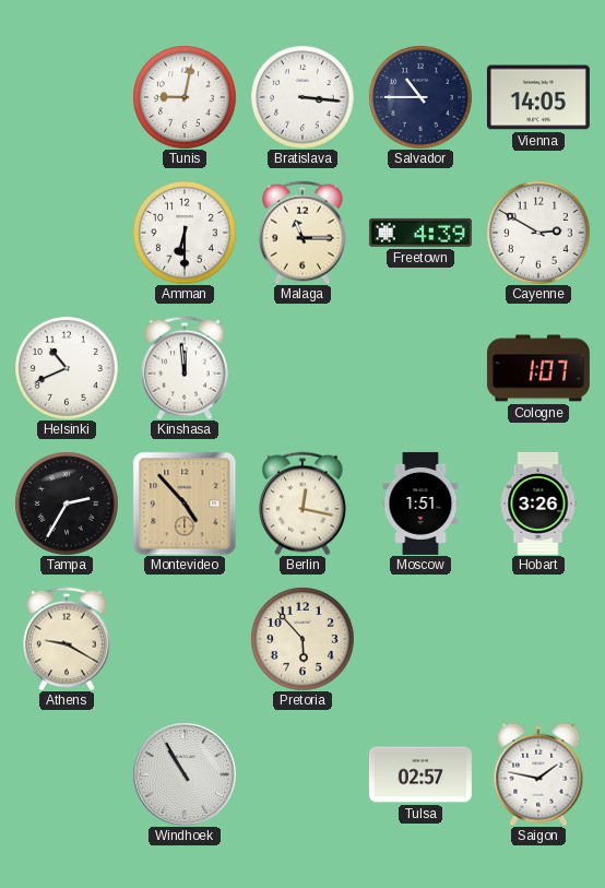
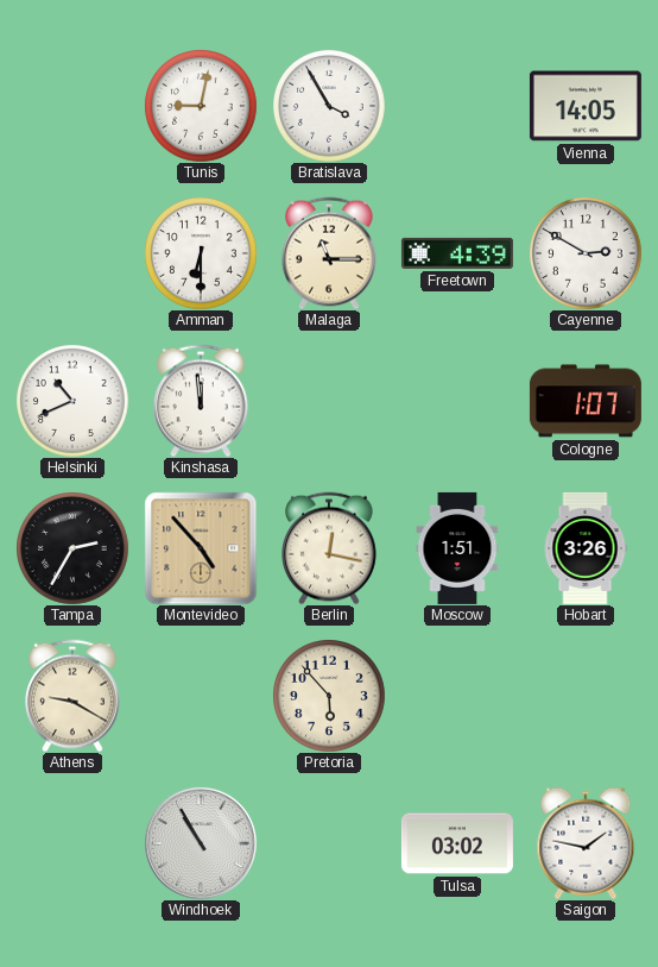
Bratislava: 3:16 -> 3:55 (329, 106)
Salvador: 10:45 -> none (420, 97)
Tulsa: 02:57 -> 03:02 (457, 843)
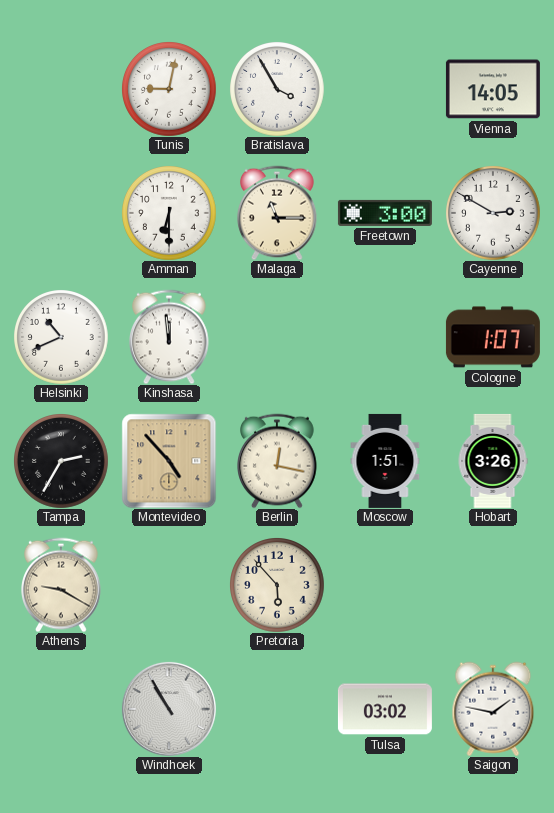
Freetown: 4:39 -> 3:00 (385, 213)
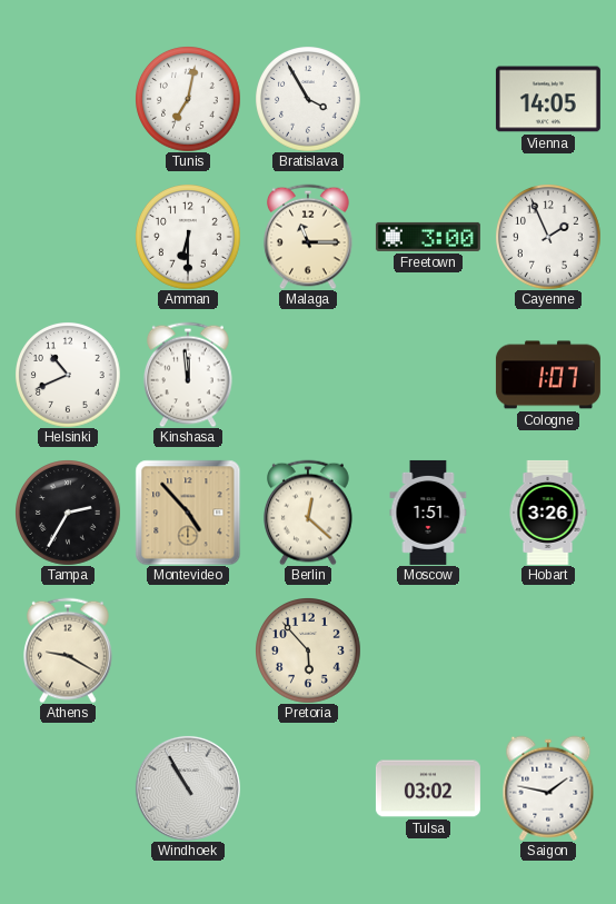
Tunis: 9:02 -> 7:02 (188, 99)
Cayenne: 2:50 -> 1:56 (548, 237)
Berlin: 12:17 -> 12:22 (309, 513)
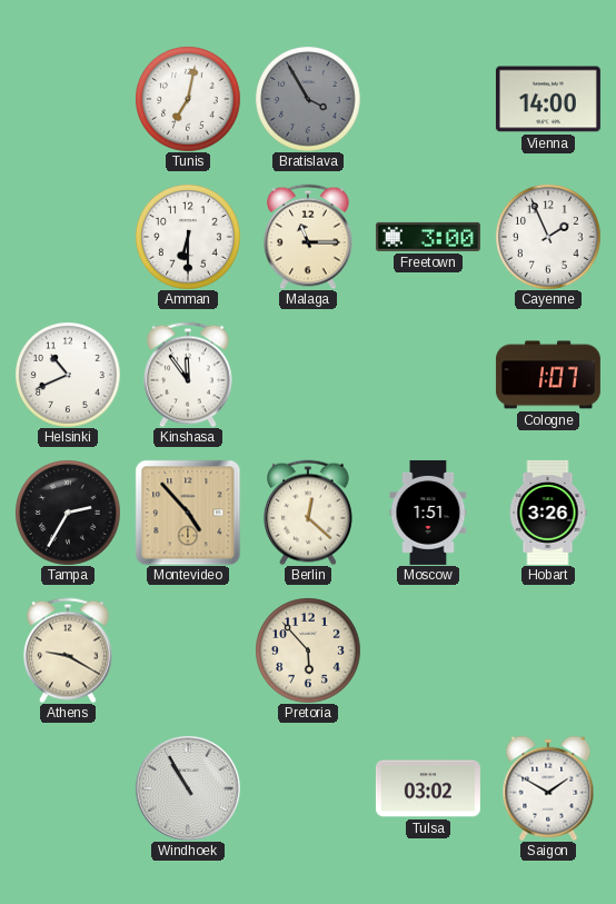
Bratislava dial: white -> grey (308, 99)
Vienna: 14:05 -> 14:00 (548, 99)
Kinshasa: 11:59 -> 11:54 (189, 375)
Saigon: 1:47 -> 1:50 (548, 788)
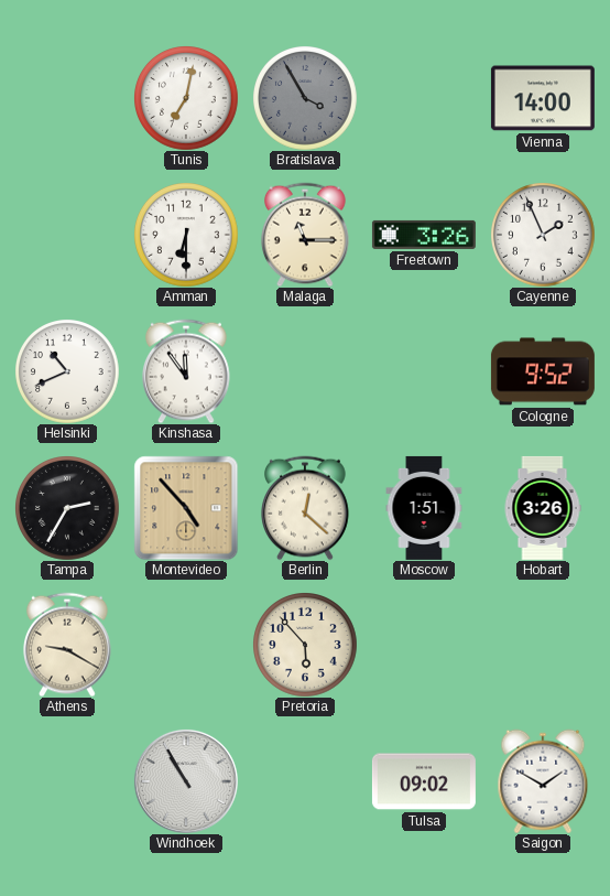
Freetown: 3:00 -> 3:26 (424, 235)
Cologne: 1:07 -> 9:52 (543, 371)
Tulsa: 03:02 -> 09:02 (424, 781)
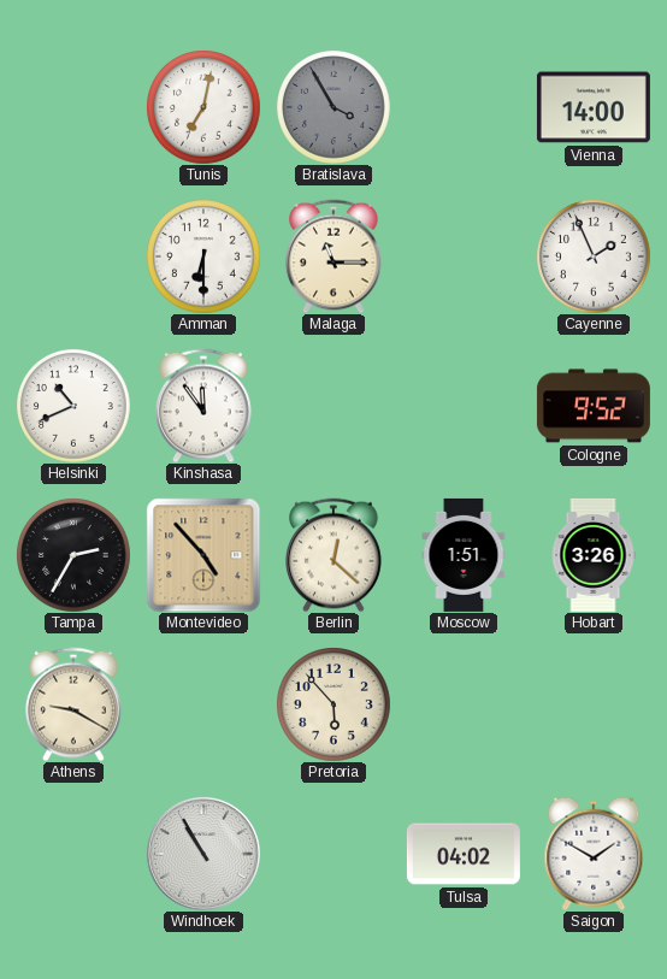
Freetown: 3:26 -> none (424, 235)
Tulsa: 09:02 -> 04:02 (464, 854)
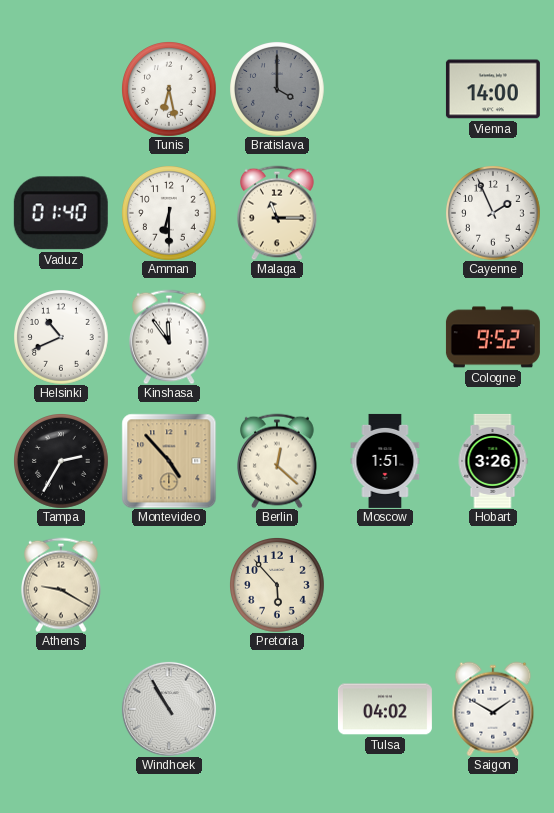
Tunis: 7:02 -> 6:28 (169, 89)
Bratislava: 3:55 -> 4:00 (277, 89)
Vaduz: none -> 01:40 (61, 213)
